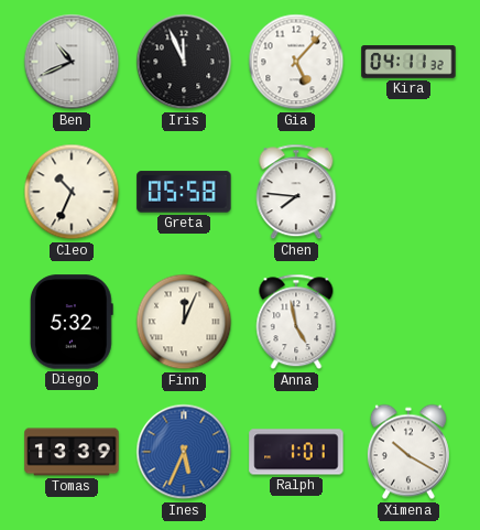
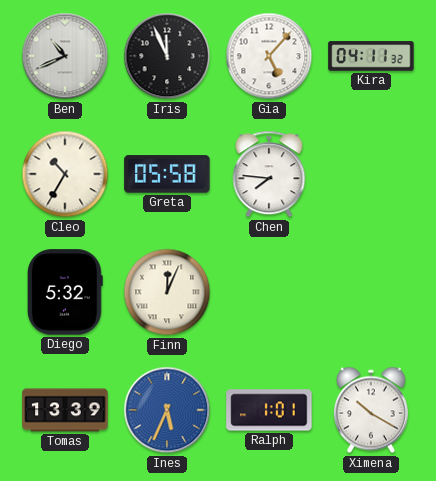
Cleo: 10:34 -> 10:35 (65, 174)
Anna: 4:58 -> none (296, 322)
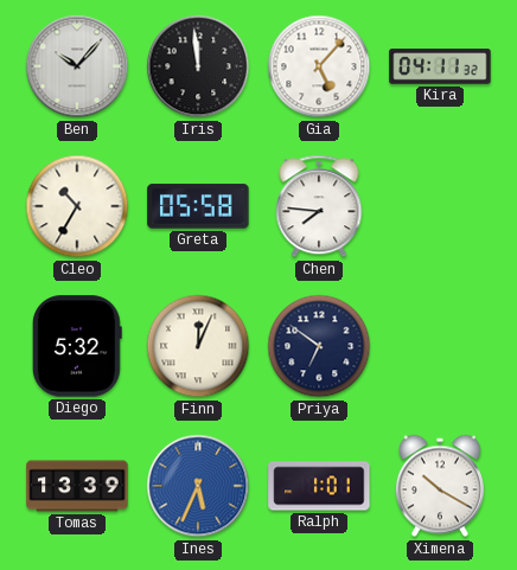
Ben: 10:41 -> 10:07 (77, 66)
Iris: 11:56 -> 11:59 (198, 66)
Priya: none -> 6:51 (319, 346)
